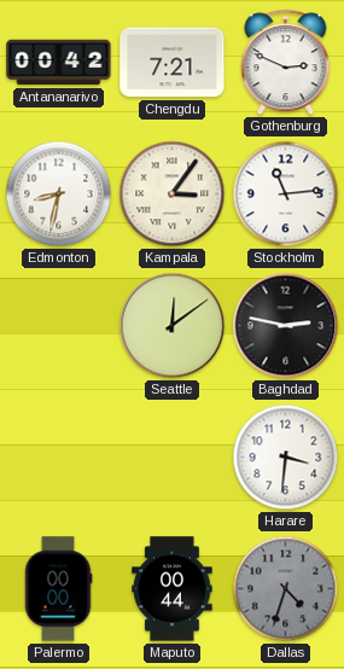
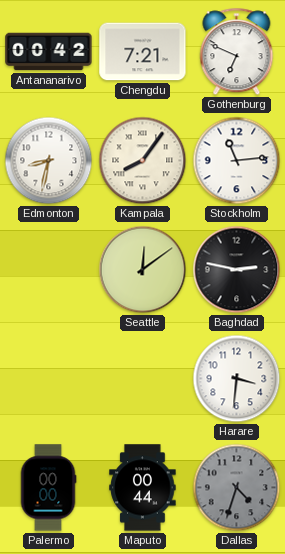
Gothenburg: 2:49 -> 6:49 (237, 52)
Kampala: 3:06 -> 8:06 (143, 161)
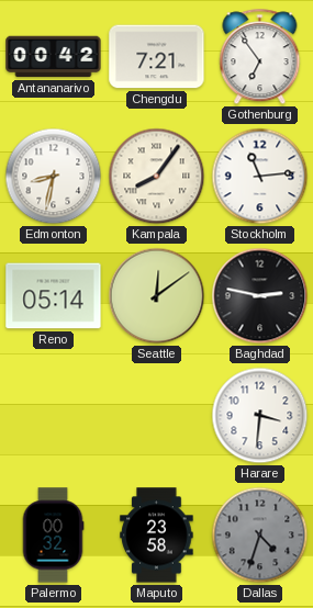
Gothenburg: 6:49 -> 6:54 (260, 57)
Reno: none -> 05:14 (54, 296)
Palermo: 00:00 -> 00:32 (53, 536)
Maputo: 00:44 -> 23:58 (157, 536)
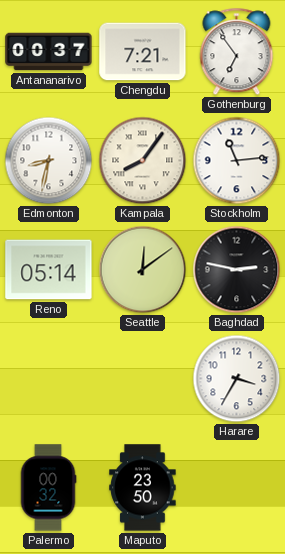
Antananarivo: 00:42 -> 00:37 (49, 52)
Harare: 3:31 -> 3:35 (237, 379)
Maputo: 23:58 -> 23:50 (143, 488)
Dallas: 4:33 -> none (260, 536)
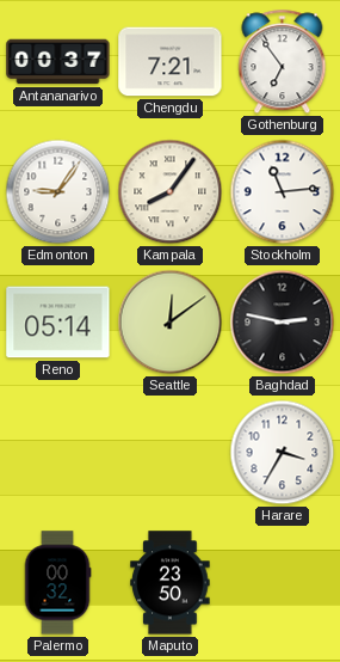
Edmonton: 8:32 -> 9:06 (58, 192)
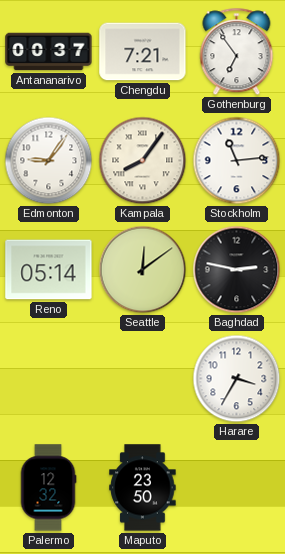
Palermo: 00:32 -> 12:32 (48, 488)
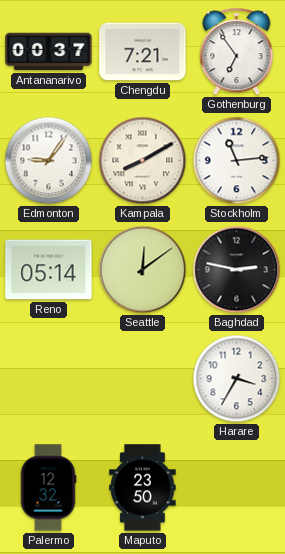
Kampala: 8:06 -> 8:10 (143, 161)
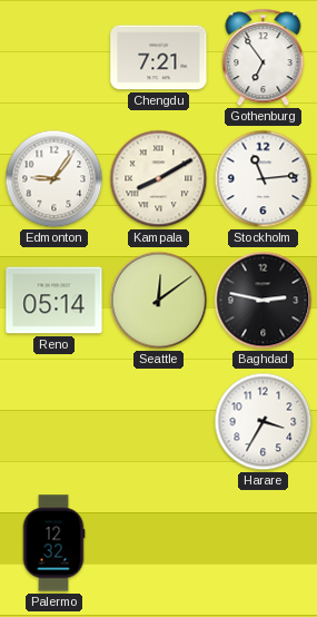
Antananarivo: 00:37 -> none (49, 52)
Maputo: 23:50 -> none (143, 488)
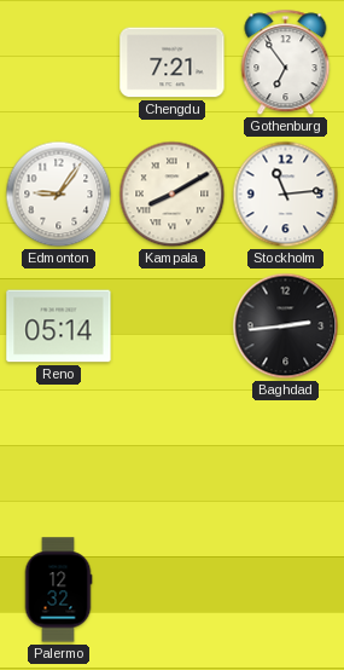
Seattle: 12:09 -> none (159, 301)
Baghdad: 2:47 -> 2:44 (286, 327)
Harare: 3:35 -> none (264, 422)
